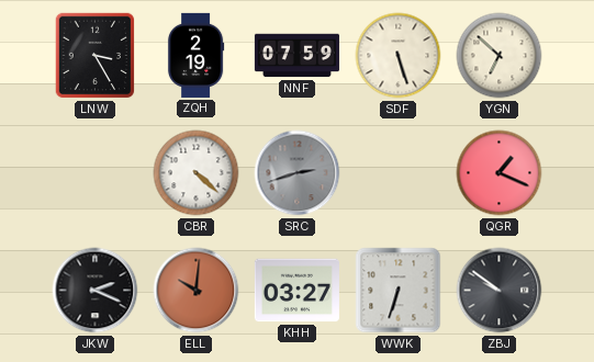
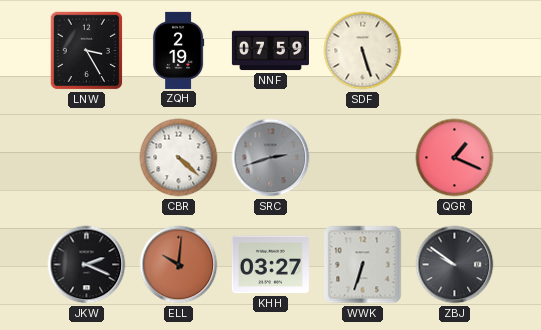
YGN: 6:52 -> none (500, 56)
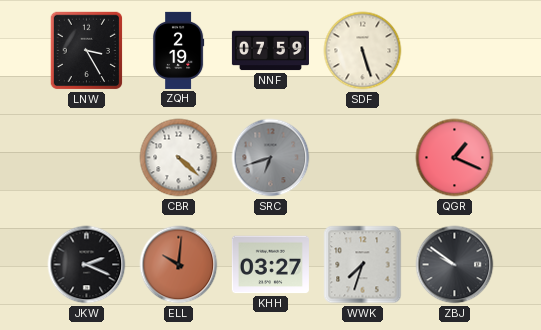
SRC: 2:42 -> 6:42 (271, 158)
WWK: 6:33 -> 7:33 (363, 265)
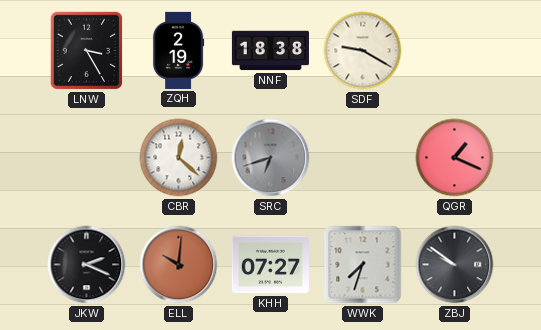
NNF: 07:59 -> 18:38 (270, 51)
SDF: 5:27 -> 9:20 (363, 51)
CBR: 4:22 -> 12:22 (179, 158)
KHH: 03:27 -> 07:27 (270, 265)
